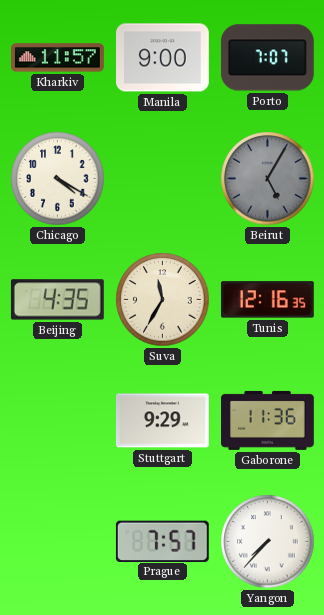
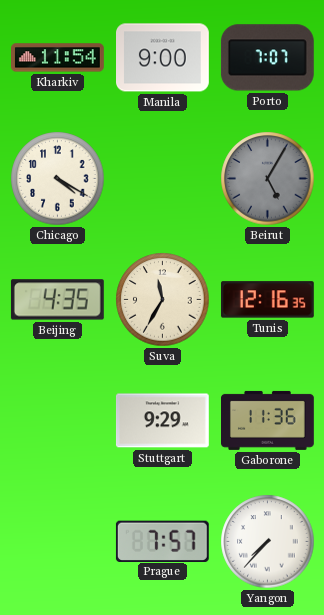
Kharkiv: 11:57 -> 11:54 (58, 58)
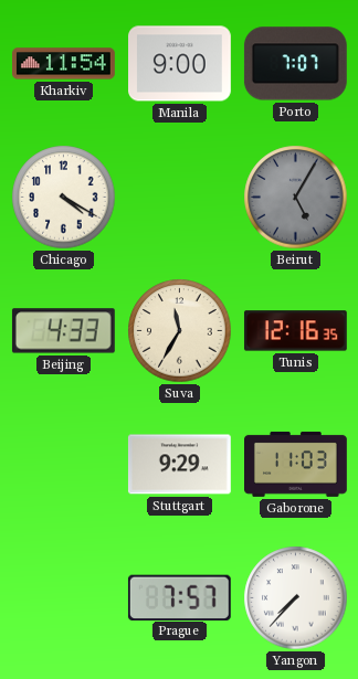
Beijing: 4:35 -> 4:33 (63, 331)
Gaborone: 11:36 -> 11:03 (296, 464)
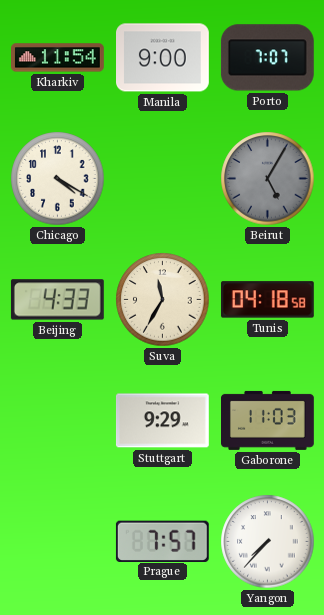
Tunis: 12:16 -> 04:18 (267, 300)
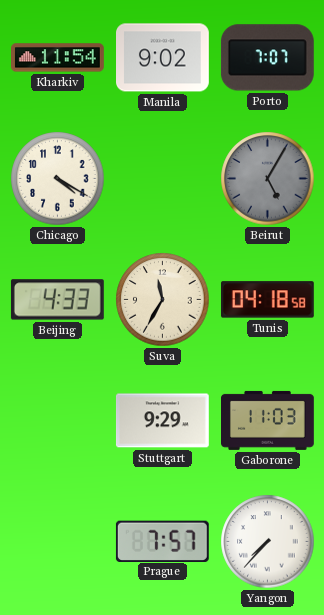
Manila: 9:00 -> 9:02 (163, 58)
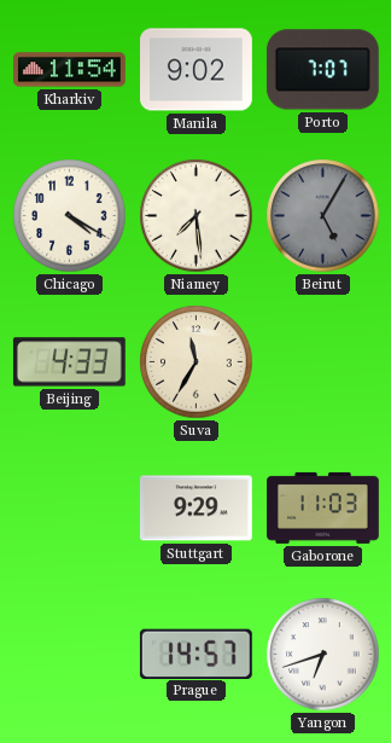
Niamey: none -> 7:29 (197, 216)
Tunis: 04:18 -> none (267, 300)
Prague: 7:57 -> 14:57 (195, 654)
Yangon: 7:37 -> 6:42 (323, 655)
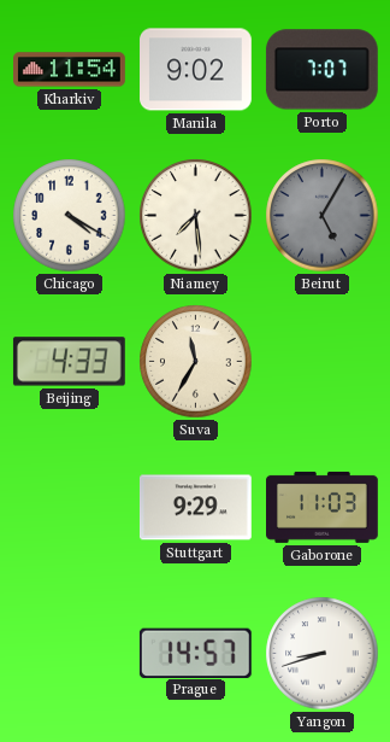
Yangon: 6:42 -> 8:42 (323, 654)
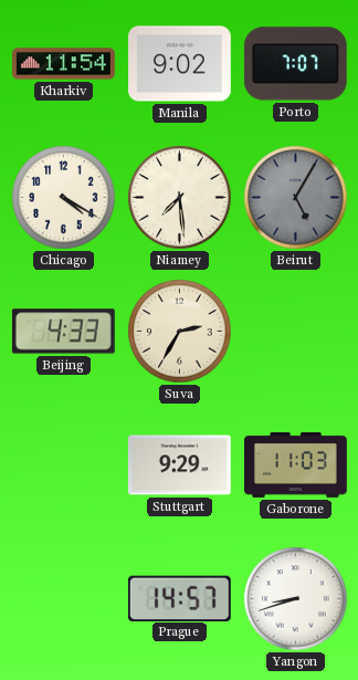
Suva: 11:35 -> 2:35 (180, 332)
